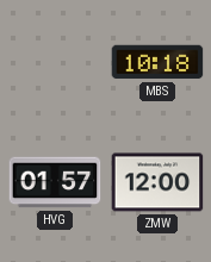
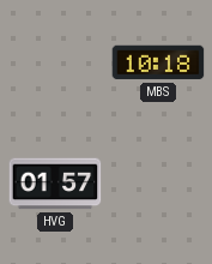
ZMW: 12:00 -> none (157, 182)
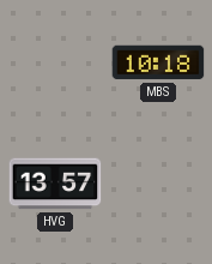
HVG: 01:57 -> 13:57 (55, 184)
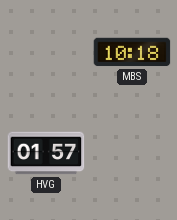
HVG: 13:57 -> 01:57 (46, 153)
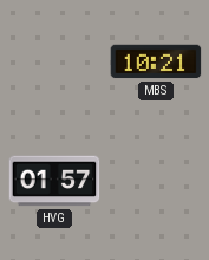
MBS: 10:18 -> 10:21 (156, 61)
